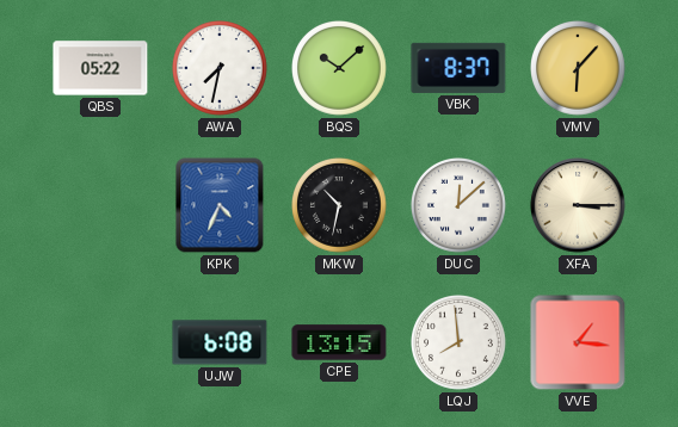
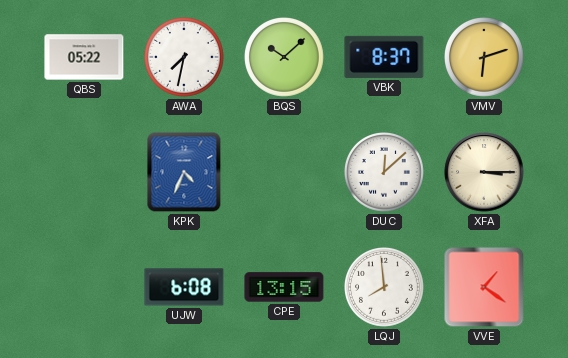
VMV: 6:07 -> 6:12 (485, 58)
MKW: 10:32 -> none (340, 206)
VVE: 1:16 -> 1:21 (484, 287)
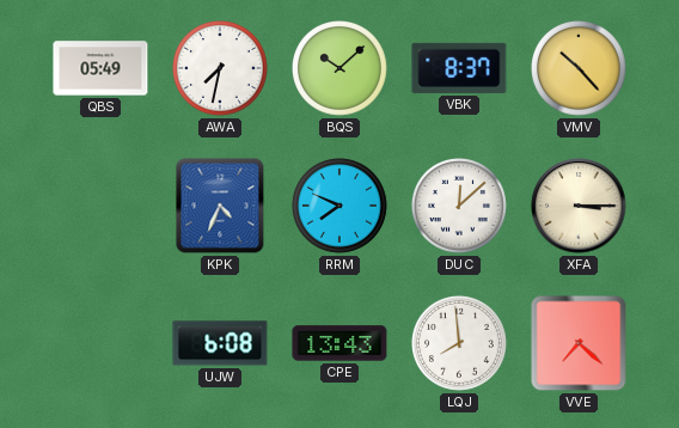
QBS: 05:22 -> 05:49 (100, 68)
VMV: 6:12 -> 10:23 (580, 69)
RRM: none -> 7:49 (341, 207)
CPE: 13:15 -> 13:43 (339, 343)
VVE: 1:21 -> 7:22 (579, 343)
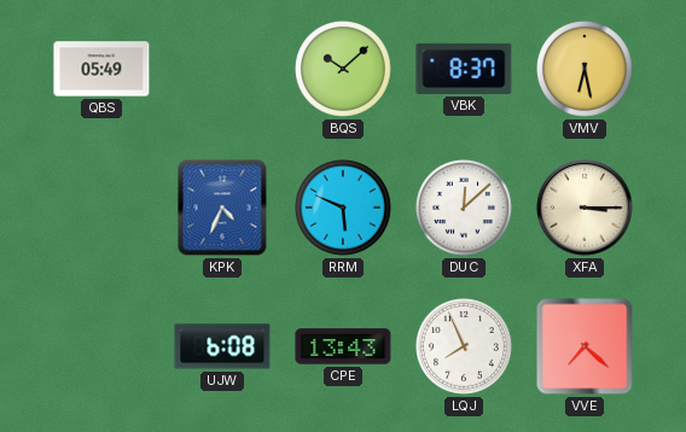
AWA: 7:32 -> none (221, 69)
VMV: 10:23 -> 6:28 (586, 70)
RRM: 7:49 -> 5:49 (344, 209)
LQJ: 7:59 -> 7:56 (465, 348)
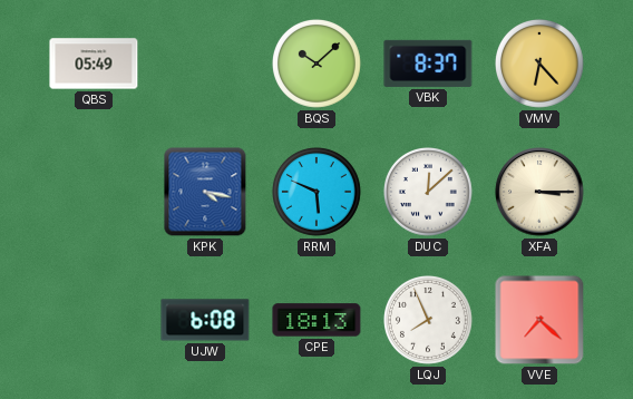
VMV: 6:28 -> 6:23 (541, 65)
KPK: 4:34 -> 4:17 (205, 192)
CPE: 13:43 -> 18:13 (316, 320)
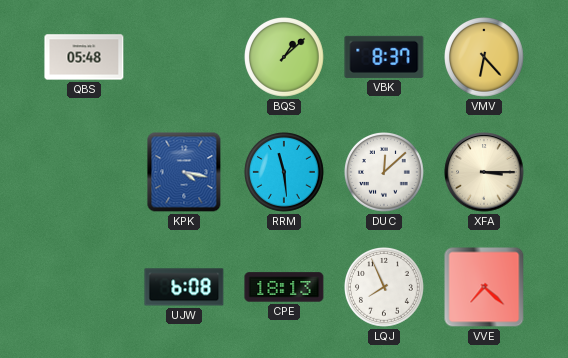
QBS: 05:49 -> 05:48 (84, 57)
BQS: 10:08 -> 1:08 (285, 58)
RRM: 5:49 -> 11:29 (285, 173)
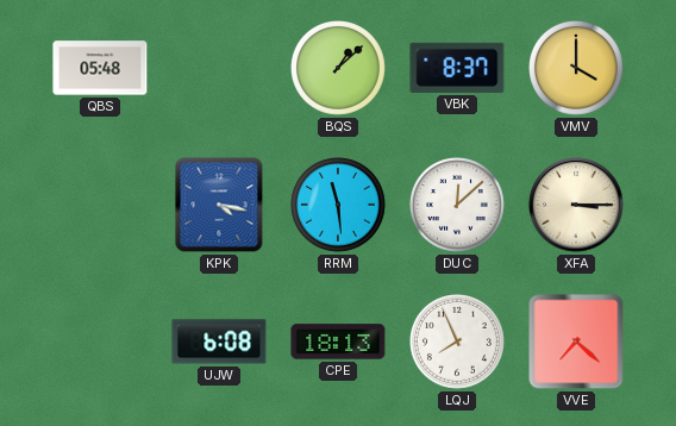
VMV: 6:23 -> 4:00 (577, 69)
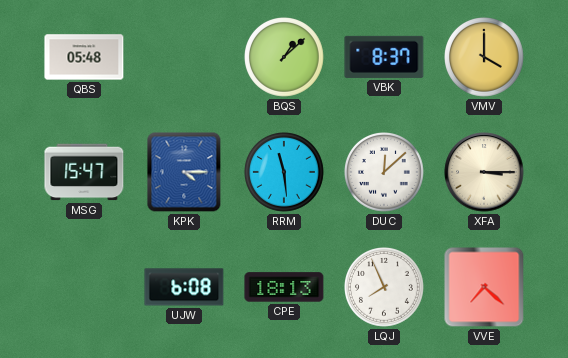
MSG: none -> 15:47 (84, 172)
KPK: 4:17 -> 4:15 (184, 172)
